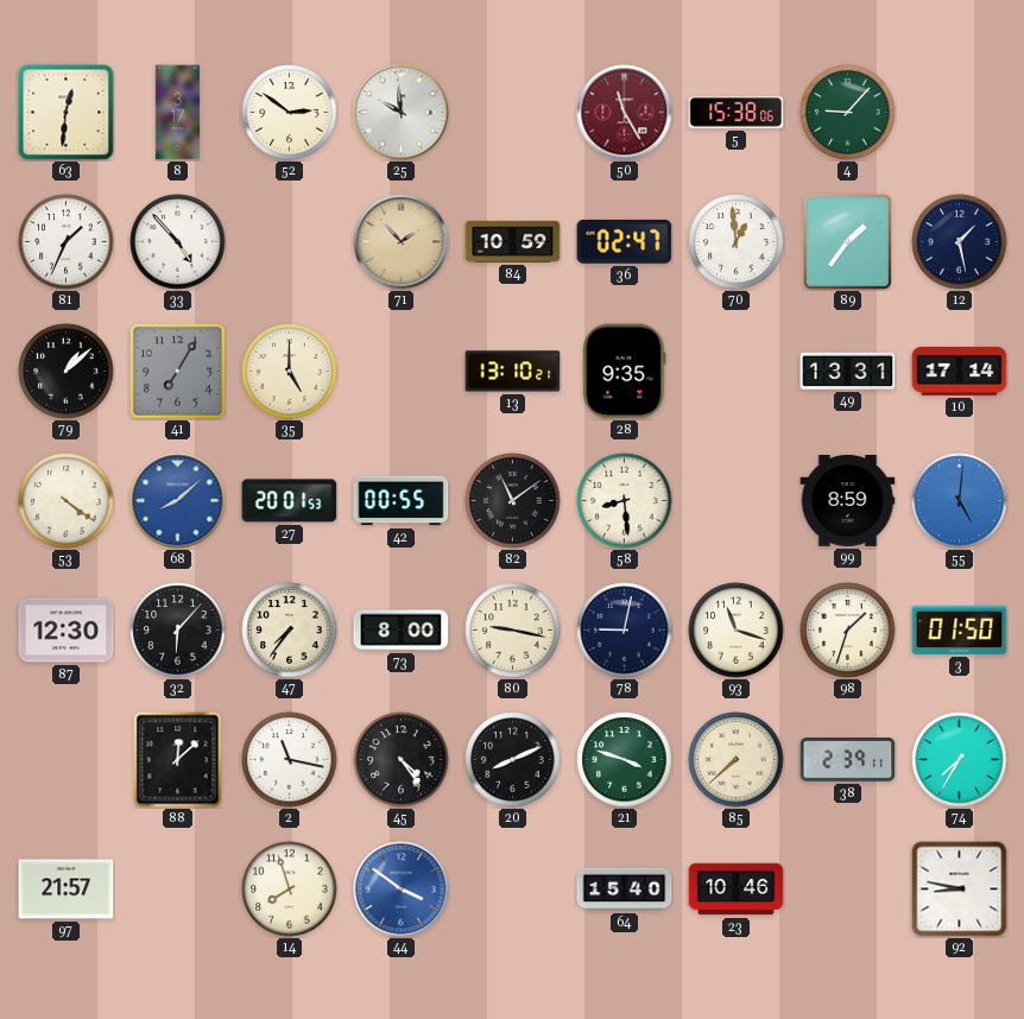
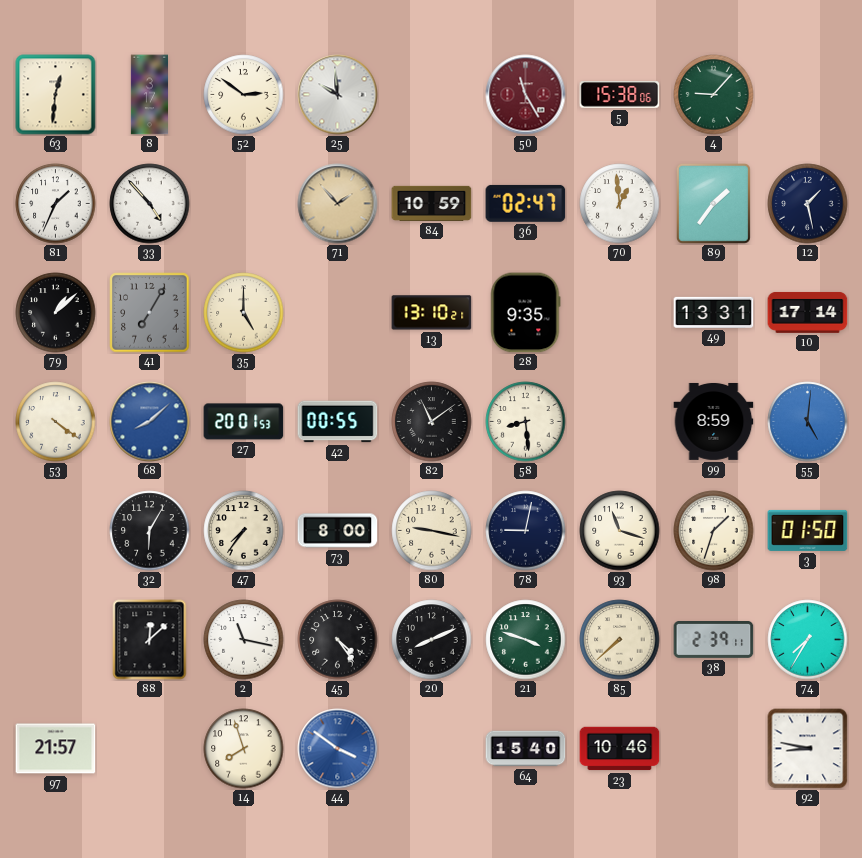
87: 12:30 -> none (67, 631)
32: 6:07 -> 6:05 (150, 531)
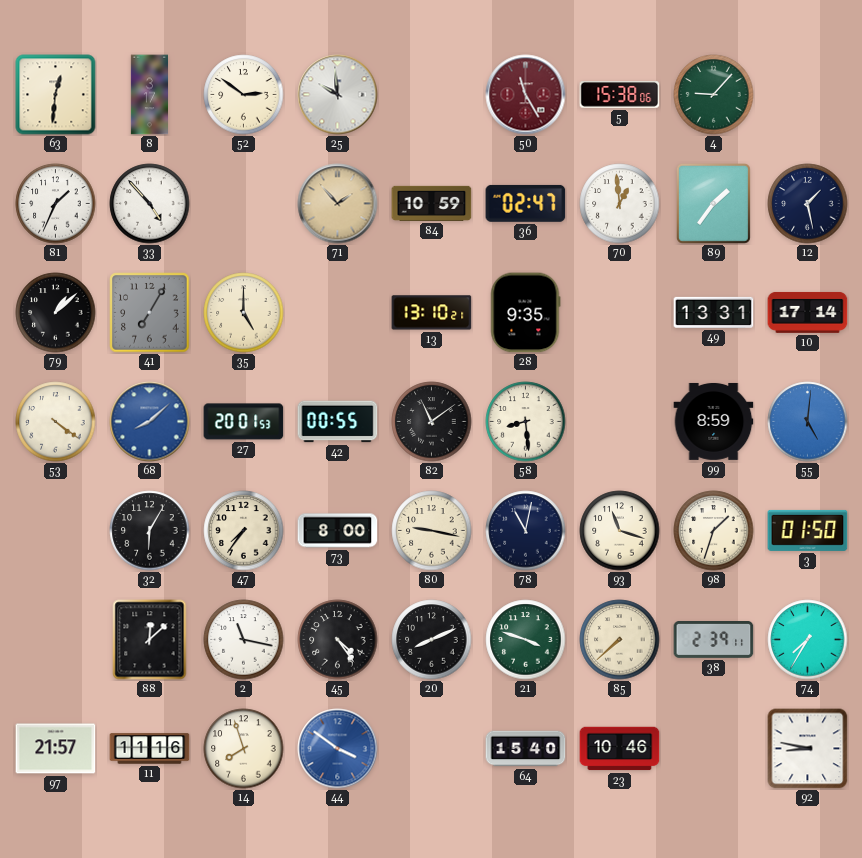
78: 9:02 -> 11:02 (526, 531)
11: none -> 11:16 (150, 749)
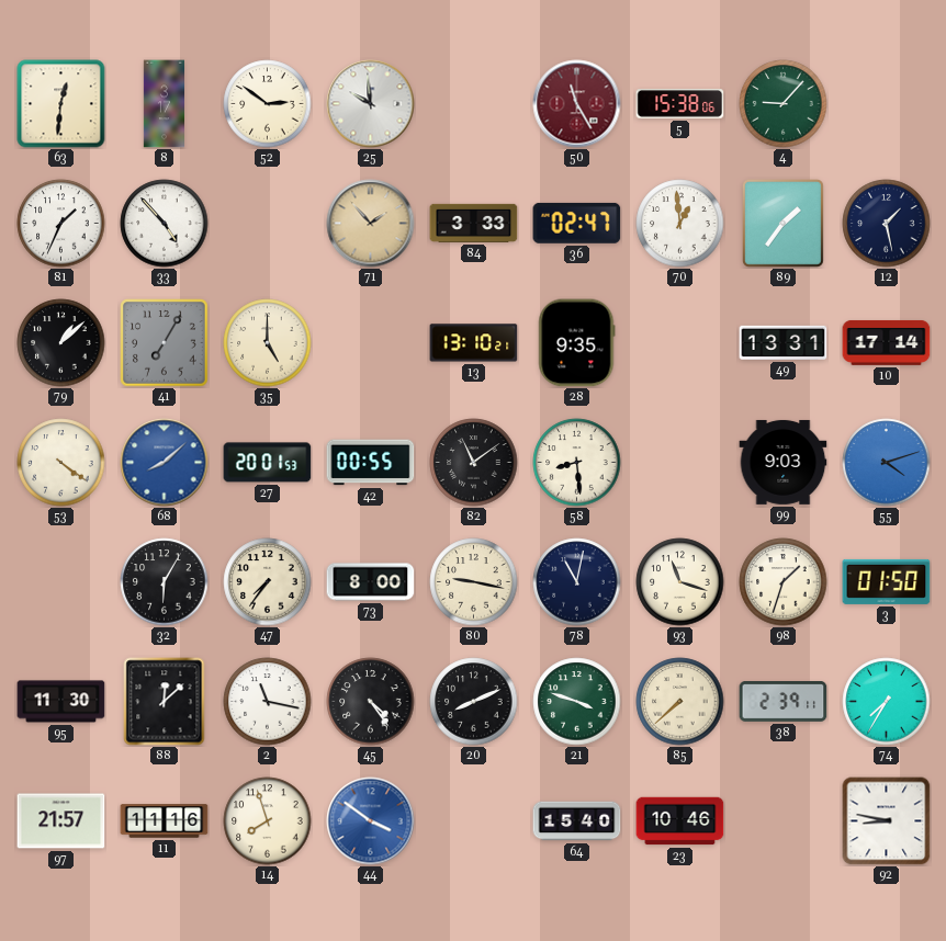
84: 10:59 -> 3:33 (474, 223)
99: 8:59 -> 9:03 (784, 462)
55: 5:01 -> 4:12 (887, 463)
95: none -> 11:30 (61, 702)
